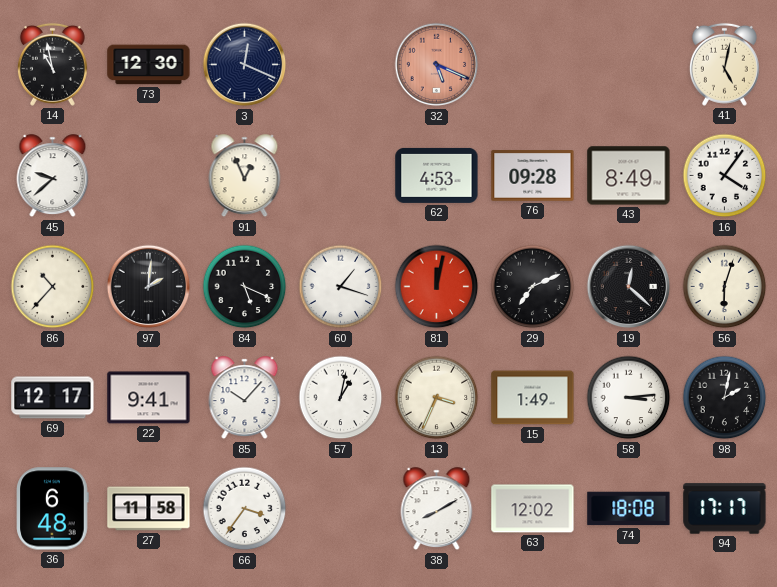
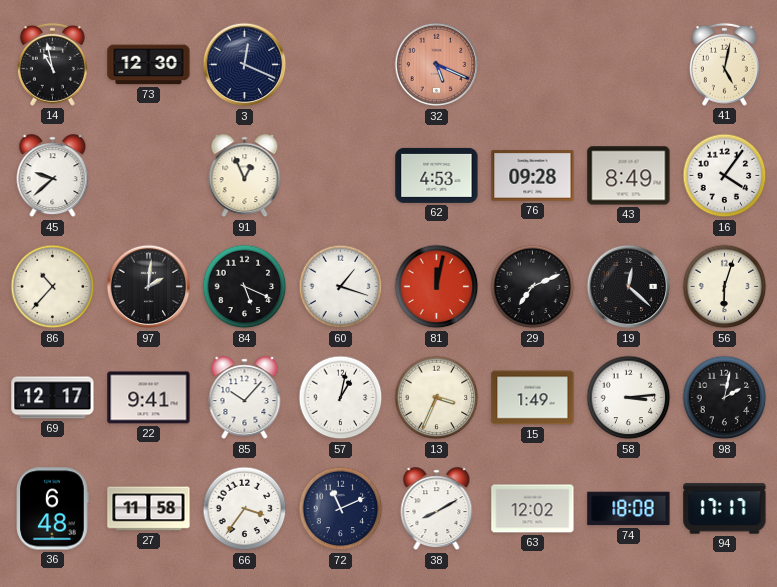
72: none -> 11:11 (341, 509)
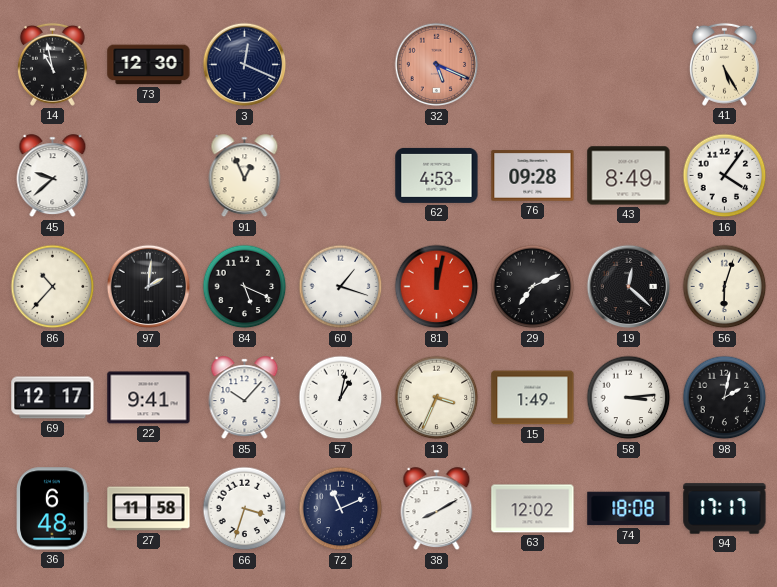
41: 5:02 -> 5:25 (724, 64)
66: 3:36 -> 3:33 (245, 509)
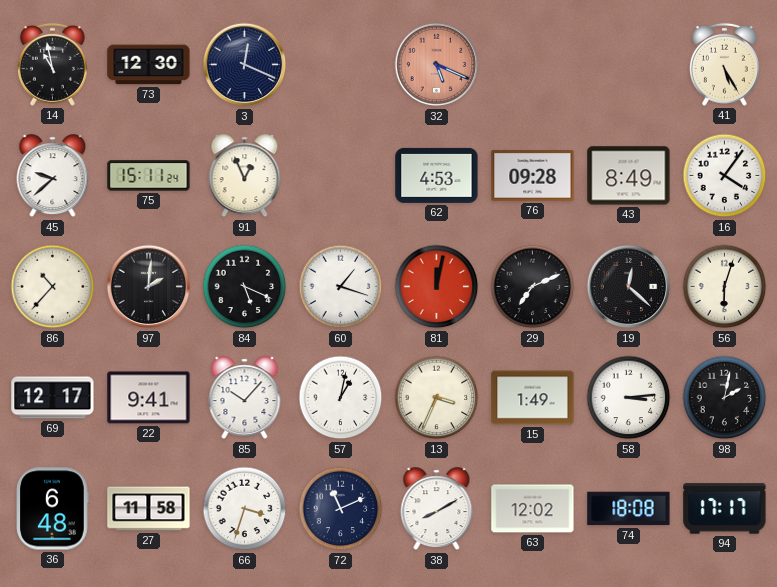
75: none -> 15:11 (149, 176)
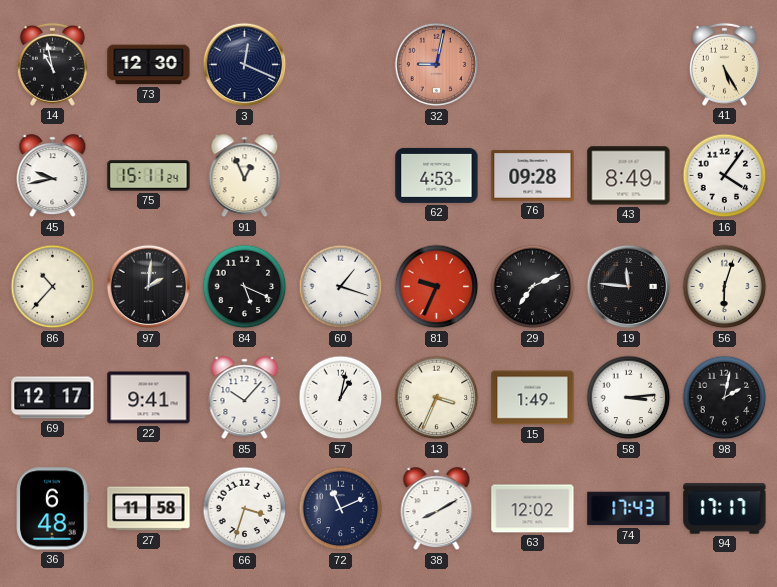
32: 5:19 -> 9:02 (437, 65)
45: 9:38 -> 9:43 (53, 176)
81: 12:02 -> 9:34 (437, 287)
19: 12:22 -> 11:46 (629, 287)
74: 18:08 -> 17:43 (629, 509)
